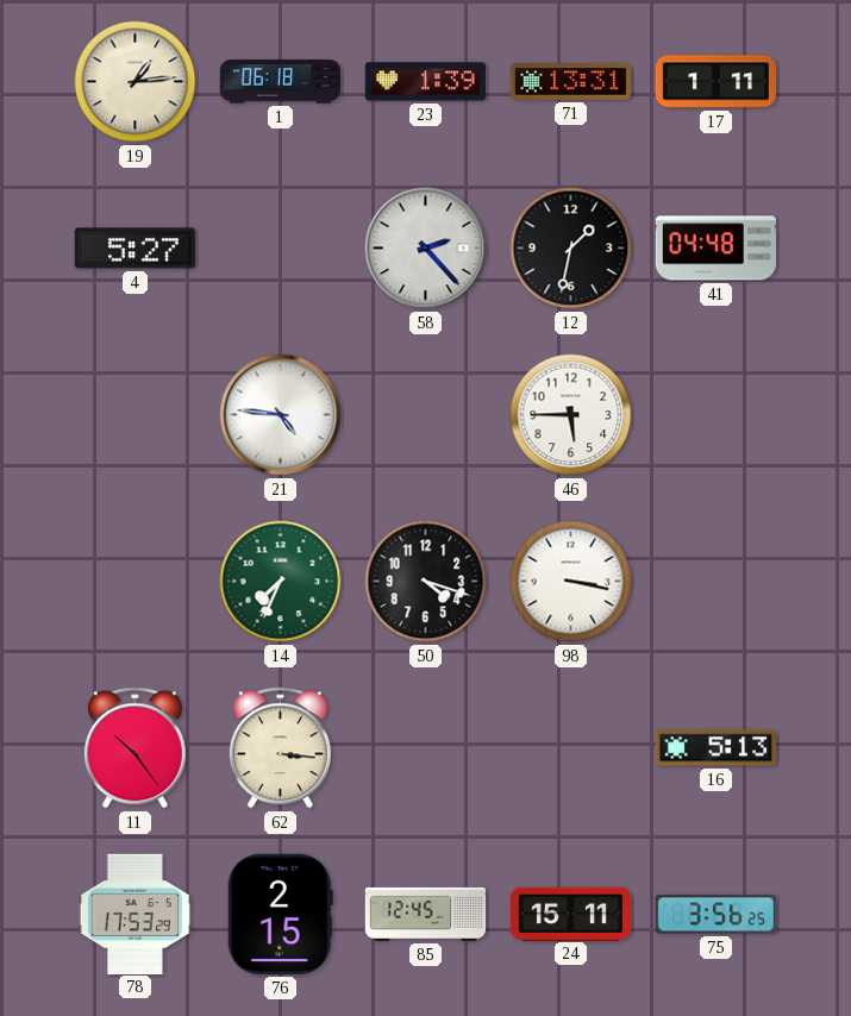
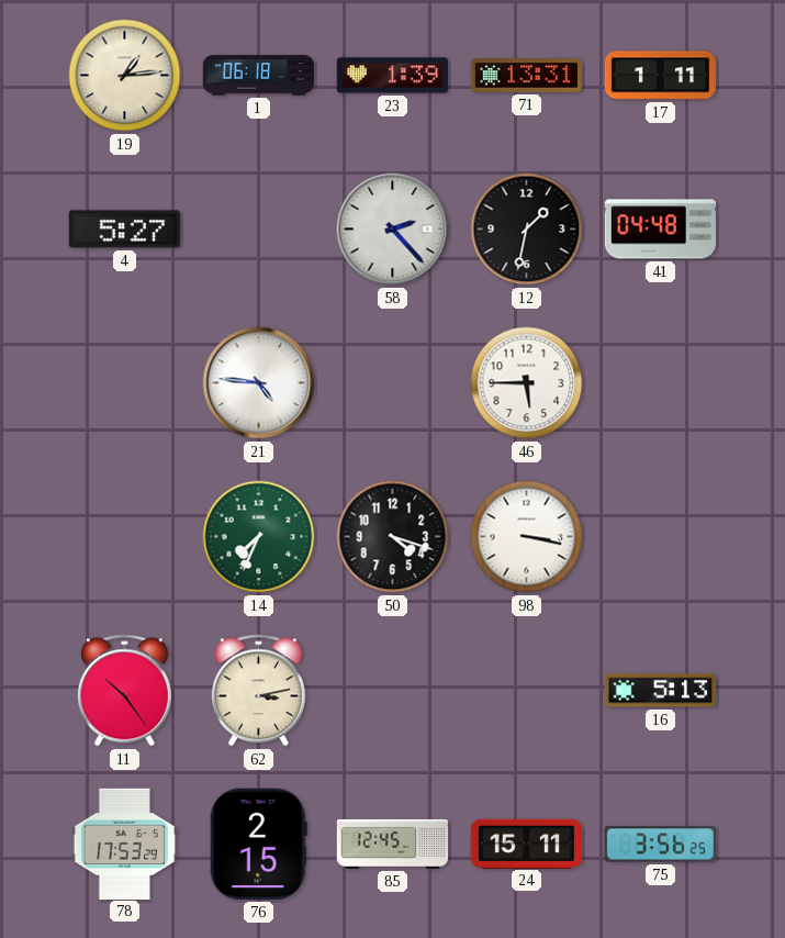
62: 3:16 -> 3:13 (258, 691)
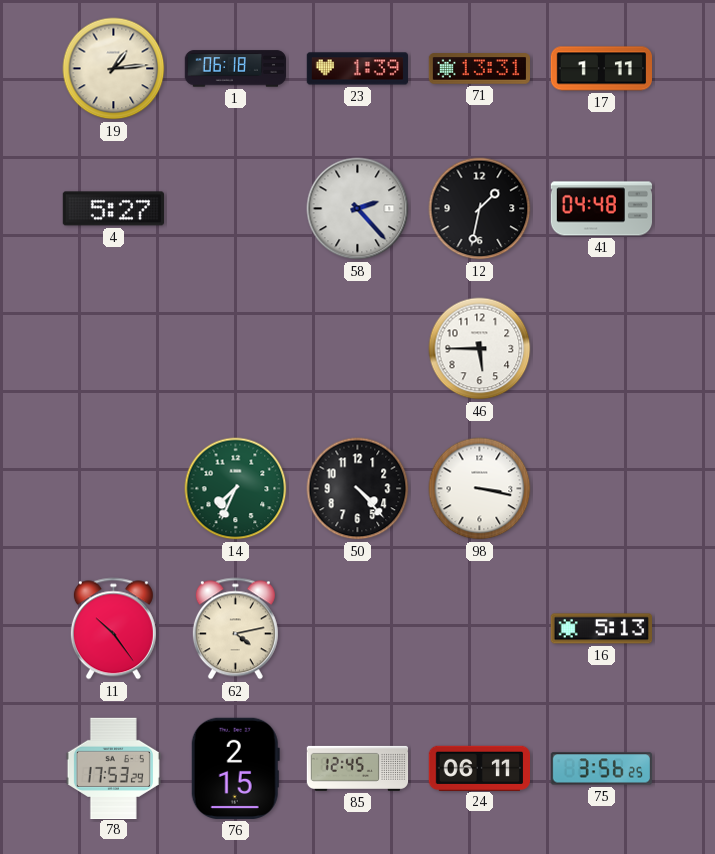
21: 4:46 -> none (259, 383)
50: 4:18 -> 4:23 (358, 489)
62: 3:13 -> 4:13 (235, 629)
24: 15:11 -> 06:11 (479, 768)
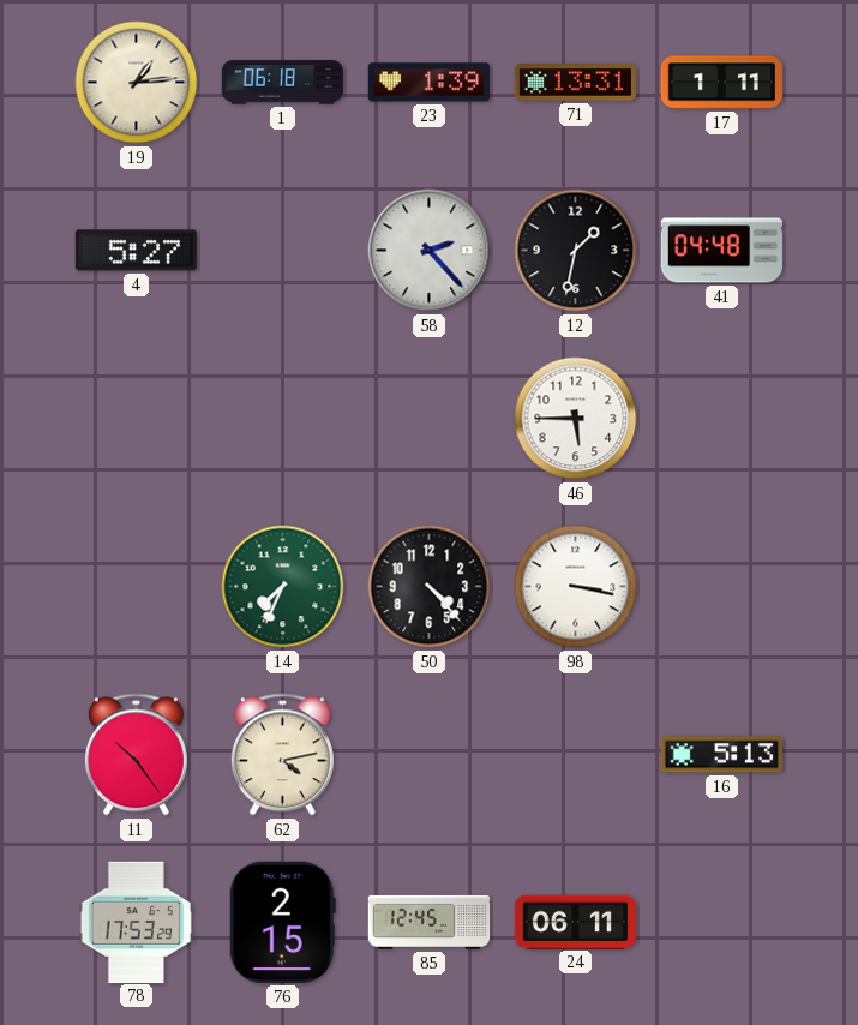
75: 3:56 -> none (601, 769)
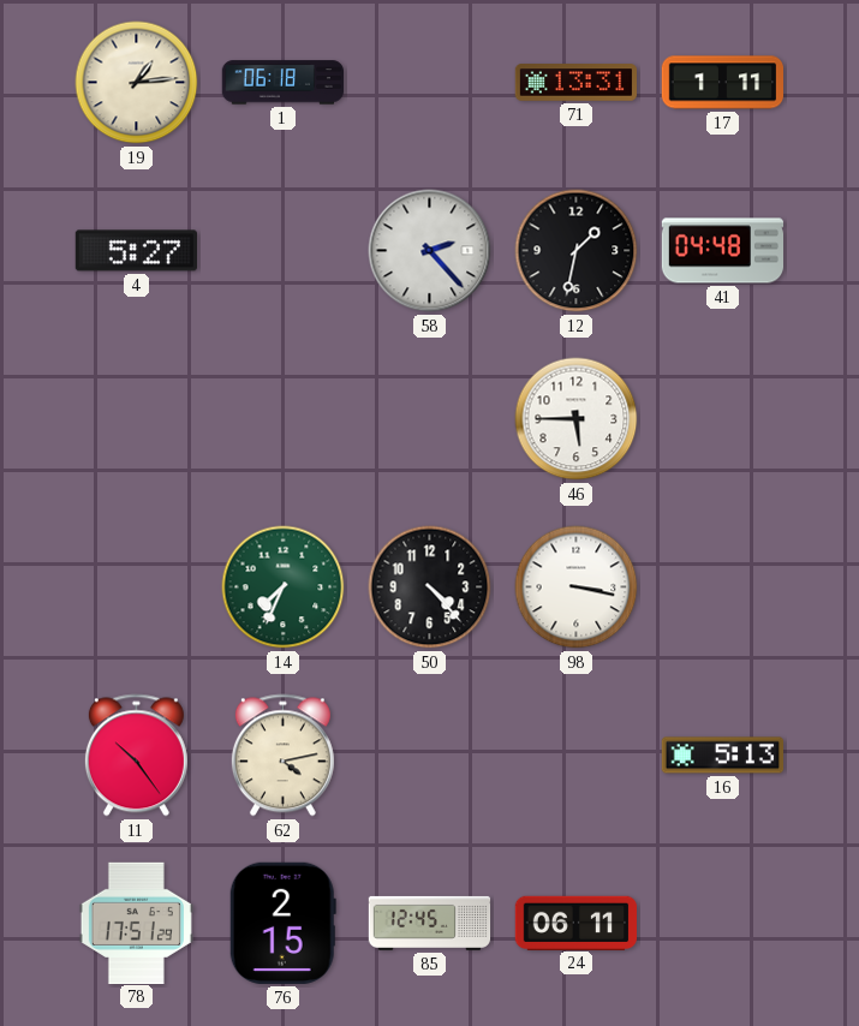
23: 1:39 -> none (428, 83)
78: 17:53 -> 17:51 (136, 923)
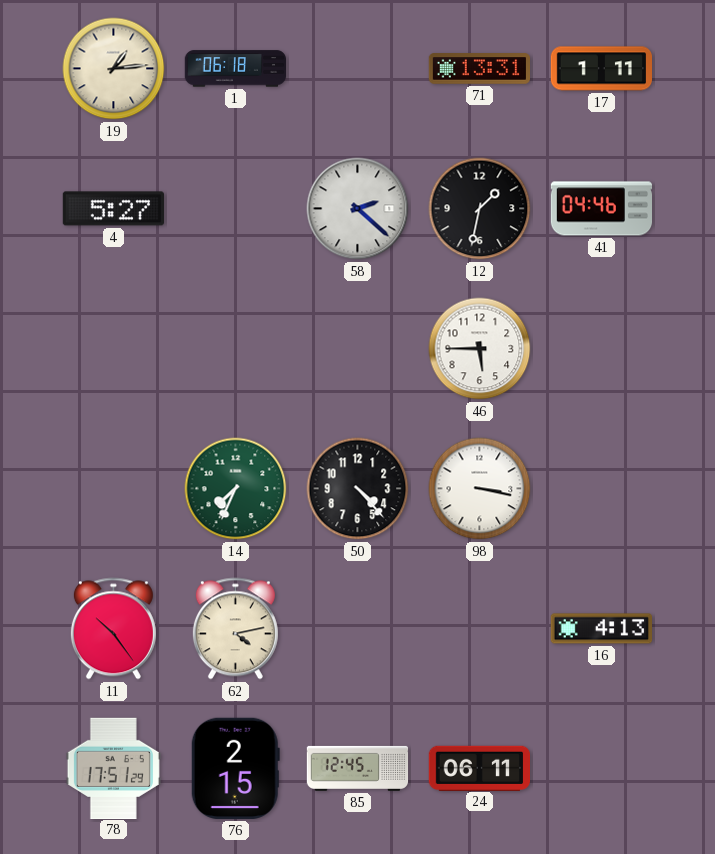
58: 2:23 -> 2:22 (358, 209)
41: 04:48 -> 04:46 (602, 209)
16: 5:13 -> 4:13 (601, 629)
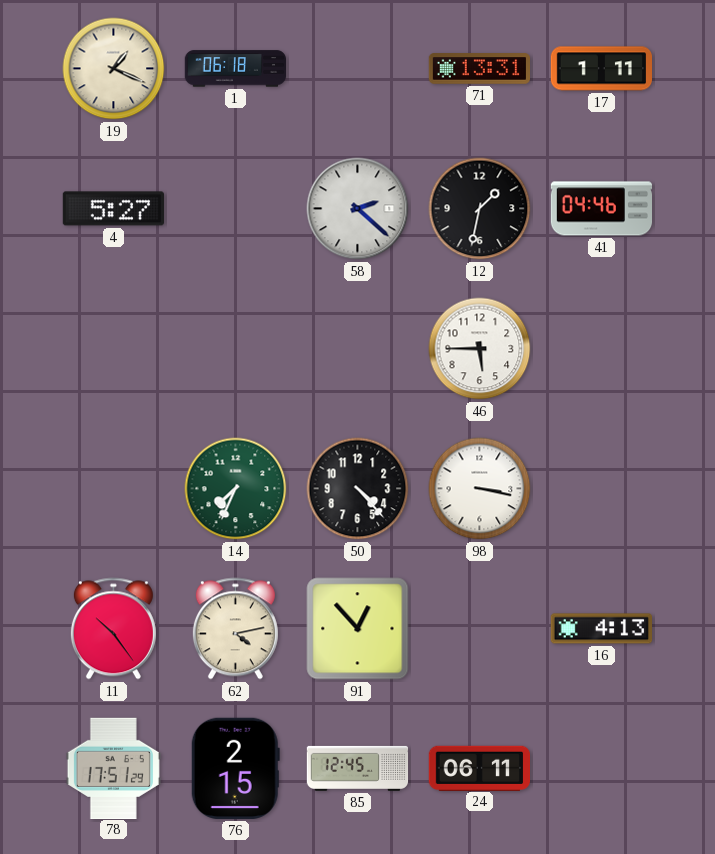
19: 1:14 -> 1:19 (114, 69)
91: none -> 12:53 (358, 629)
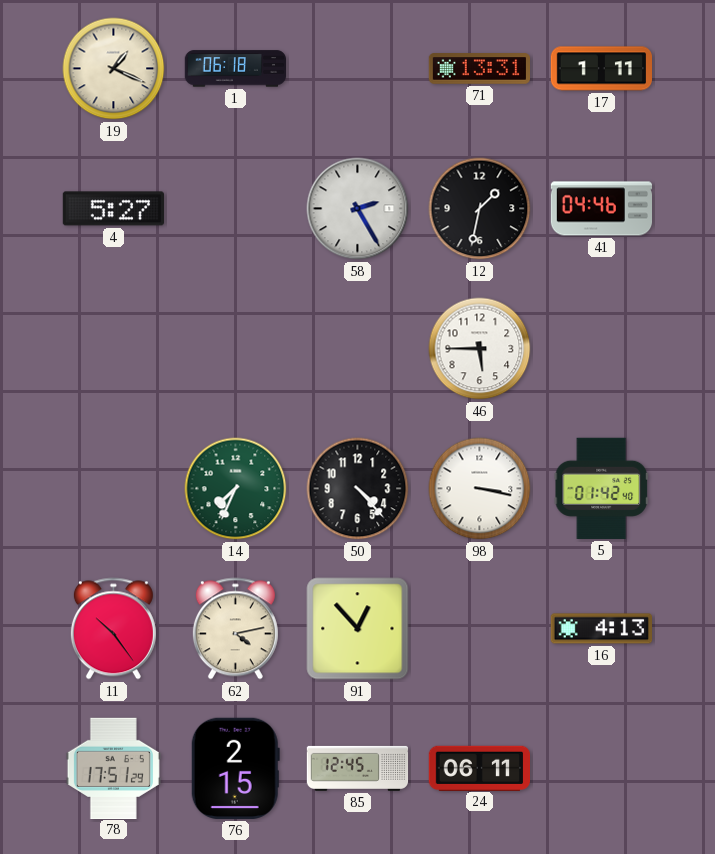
58: 2:22 -> 2:25 (358, 209)
5: none -> 01:42 (601, 488)
